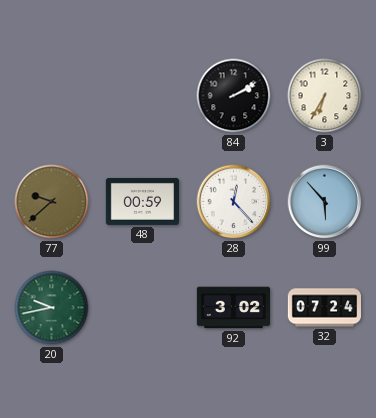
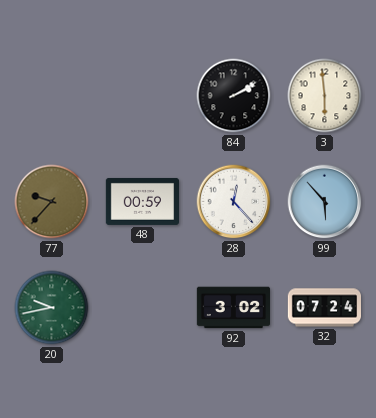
3: 6:35 -> 5:59 (325, 96)
77: 9:38 -> 9:37 (52, 202)
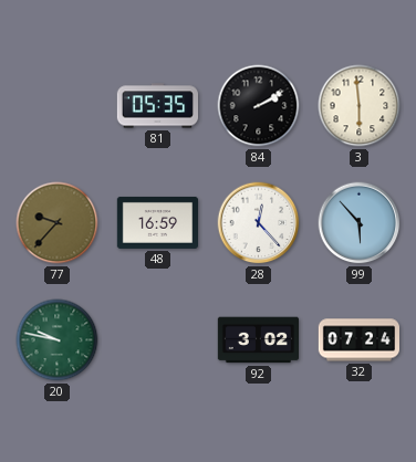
81: none -> 05:35 (157, 106)
48: 00:59 -> 16:59 (157, 222)
20: 9:43 -> 9:47 (58, 340)
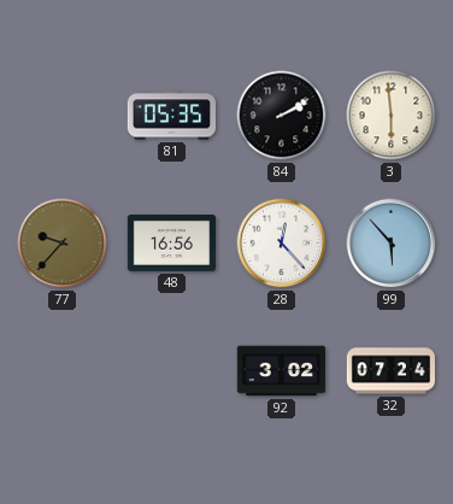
48: 16:59 -> 16:56 (171, 242)
20: 9:47 -> none (58, 340)
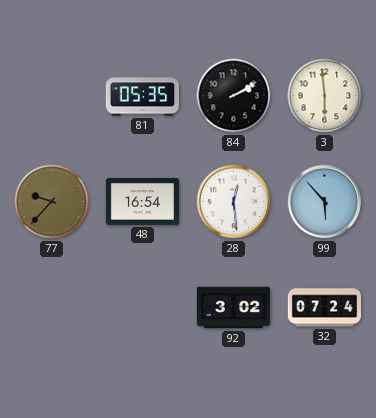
48: 16:56 -> 16:54 (142, 201)
28: 12:23 -> 12:29 (234, 202)
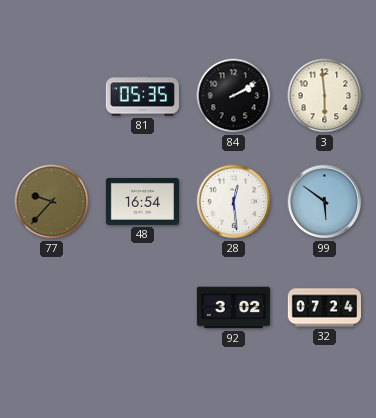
99: 5:53 -> 5:51 (325, 202)
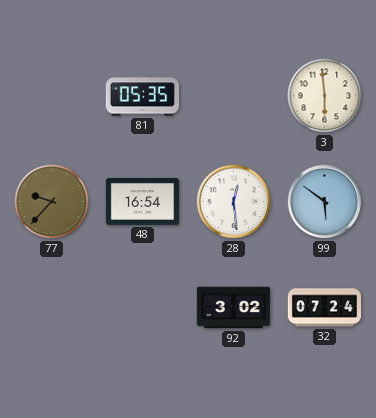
84: 2:10 -> none (234, 96)
